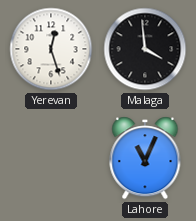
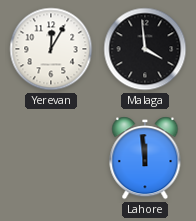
Yerevan: 12:27 -> 12:05 (51, 49)
Lahore: 11:04 -> 11:59 (145, 158)
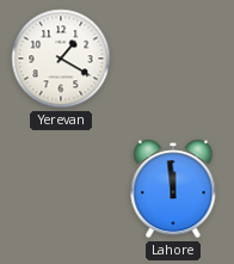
Yerevan: 12:05 -> 1:20 (61, 59)
Malaga: 3:59 -> none (145, 49)
